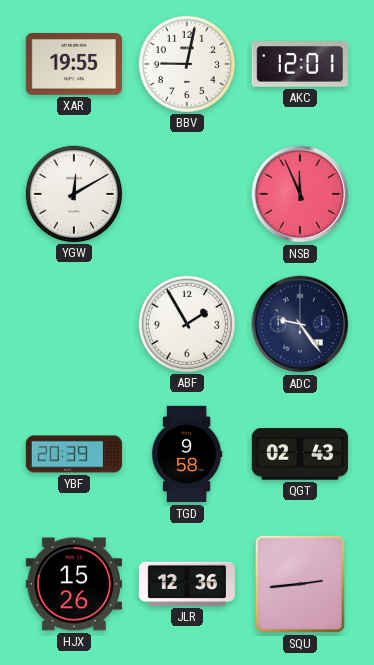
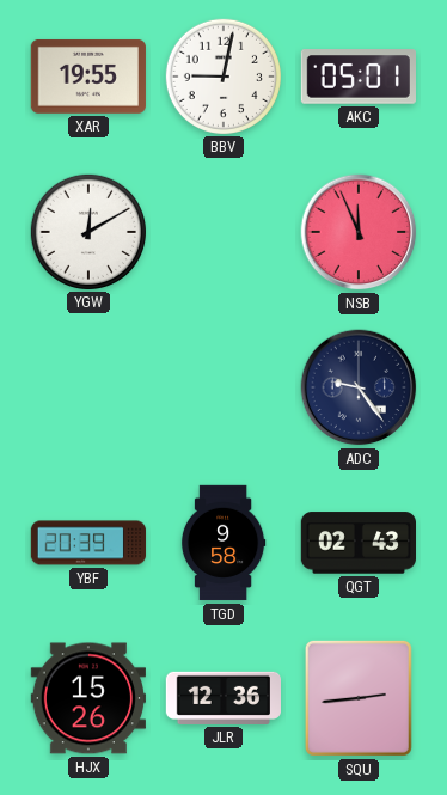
AKC: 12:01 -> 05:01 (357, 77)
ABF: 1:55 -> none (186, 323)
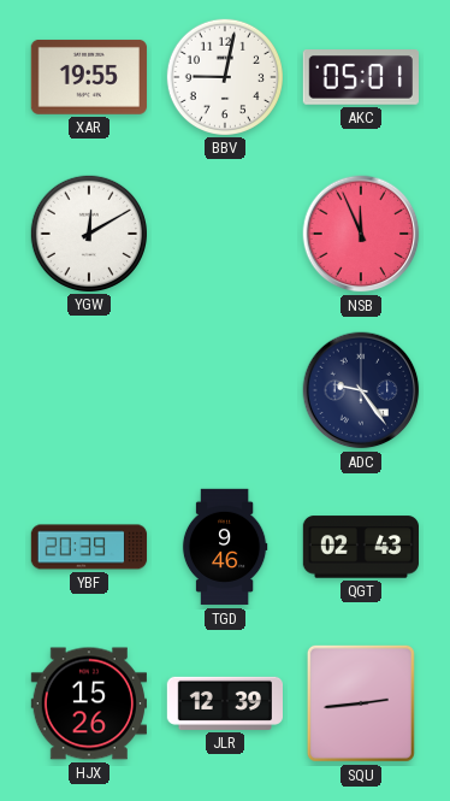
TGD: 9:58 -> 9:46 (225, 547)
JLR: 12:36 -> 12:39 (224, 703)
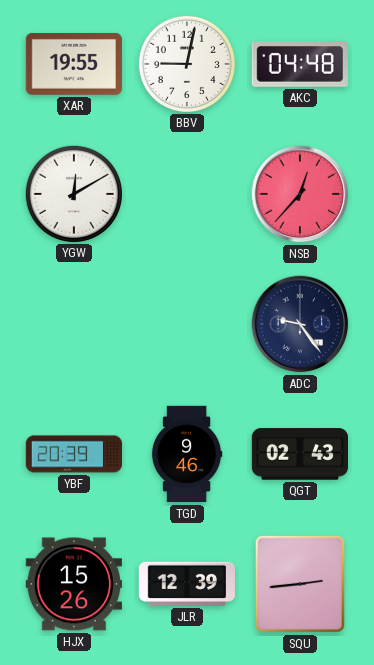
AKC: 05:01 -> 04:48 (299, 64)
NSB: 11:56 -> 12:37 (300, 194)
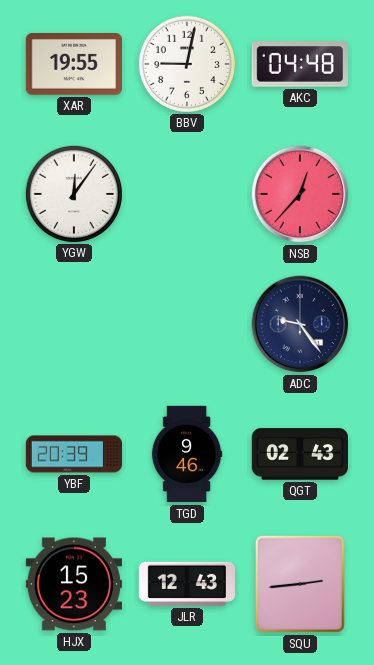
YGW: 12:10 -> 12:06 (73, 193)
HJX: 15:26 -> 15:23 (73, 584)
JLR: 12:39 -> 12:43 (186, 584)
